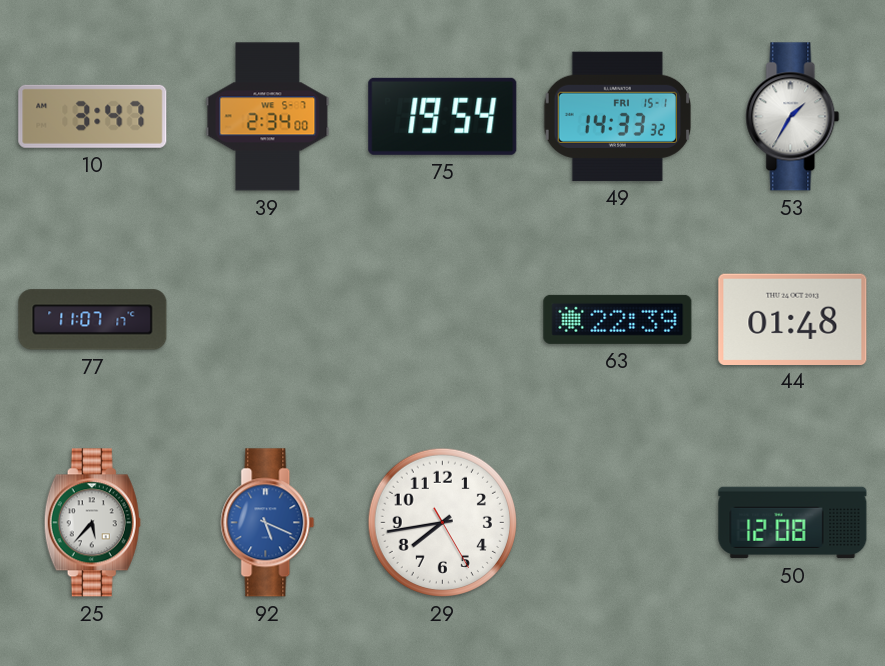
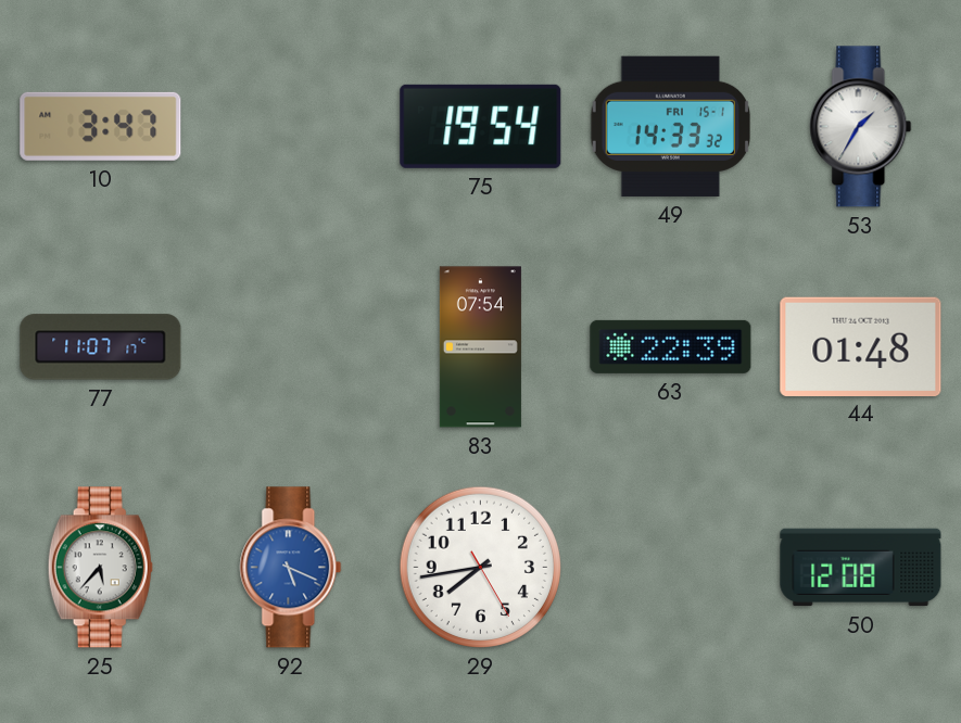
39: 2:34 -> none (268, 117)
83: none -> 07:54 (480, 347)
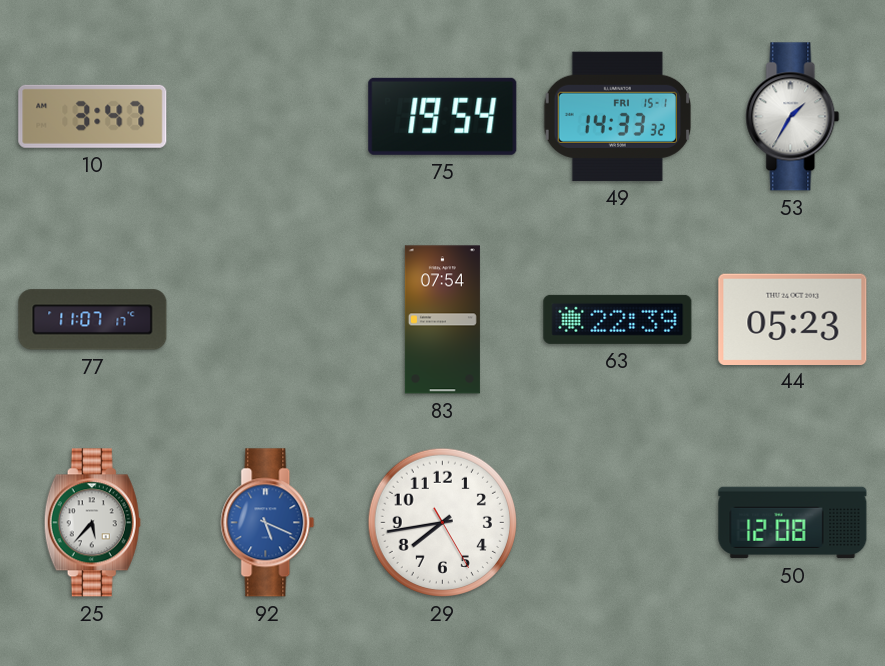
44: 01:48 -> 05:23 (793, 319)
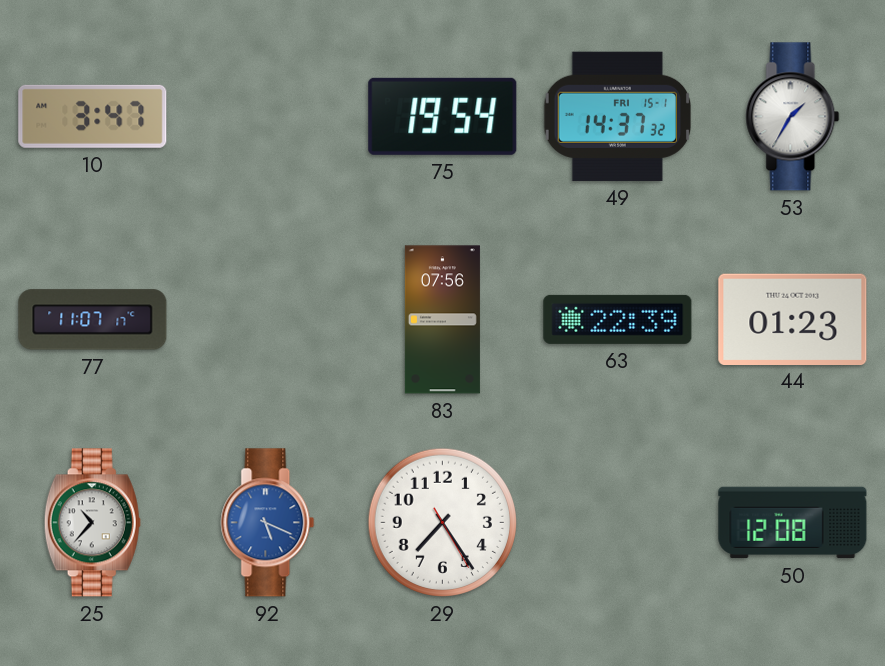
49: 14:33 -> 14:37 (617, 116)
83: 07:54 -> 07:56 (442, 320)
44: 05:23 -> 01:23 (793, 319)
25: 5:37 -> 10:37 (92, 523)
29: 7:43 -> 7:24 (442, 522)
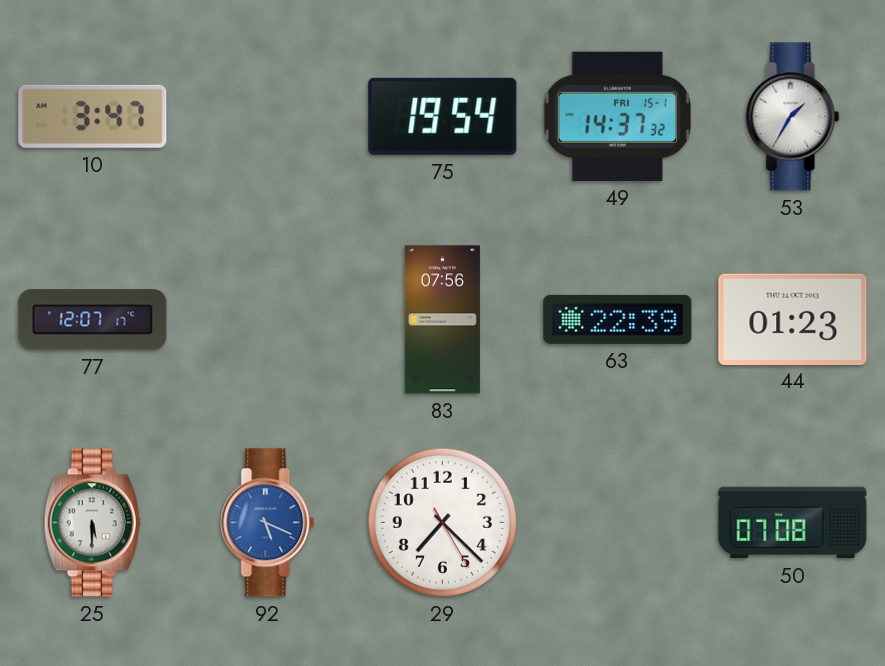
77: 11:07 -> 12:07 (93, 320)
25: 10:37 -> 5:30 (92, 523)
29: 7:24 -> 7:22 (442, 522)
50: 12:08 -> 07:08 (793, 523)
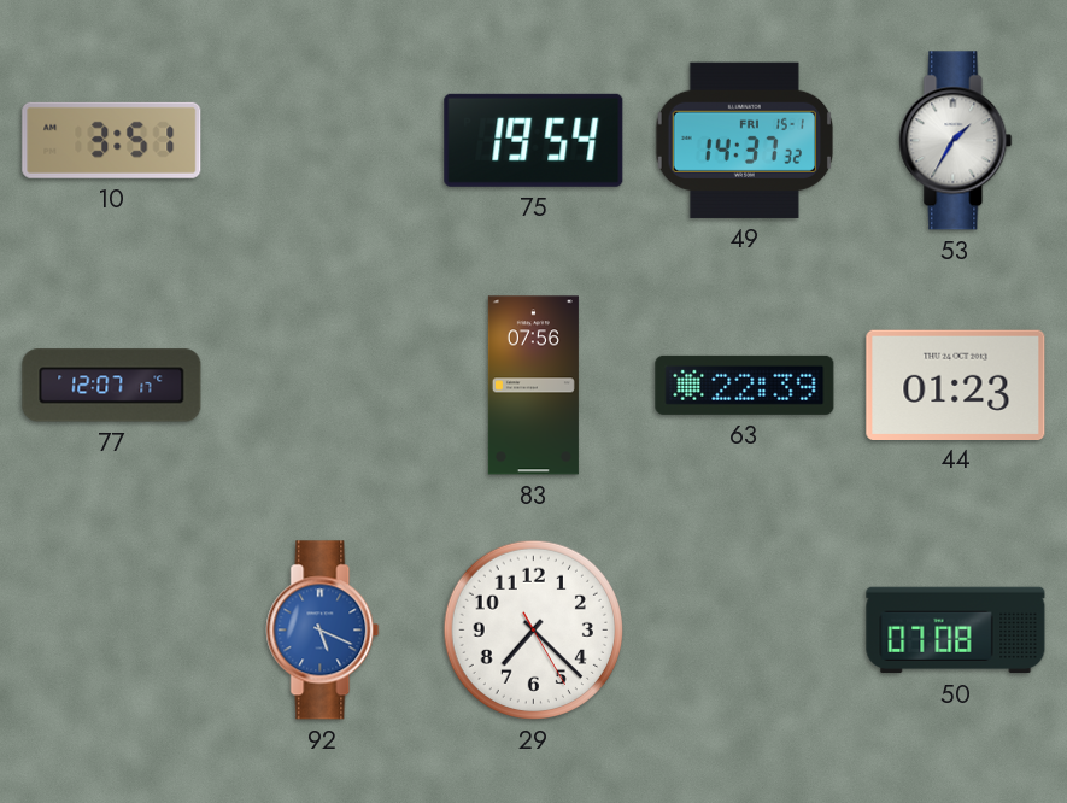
10: 3:47 -> 3:51 (112, 140)
25: 5:30 -> none (92, 523)
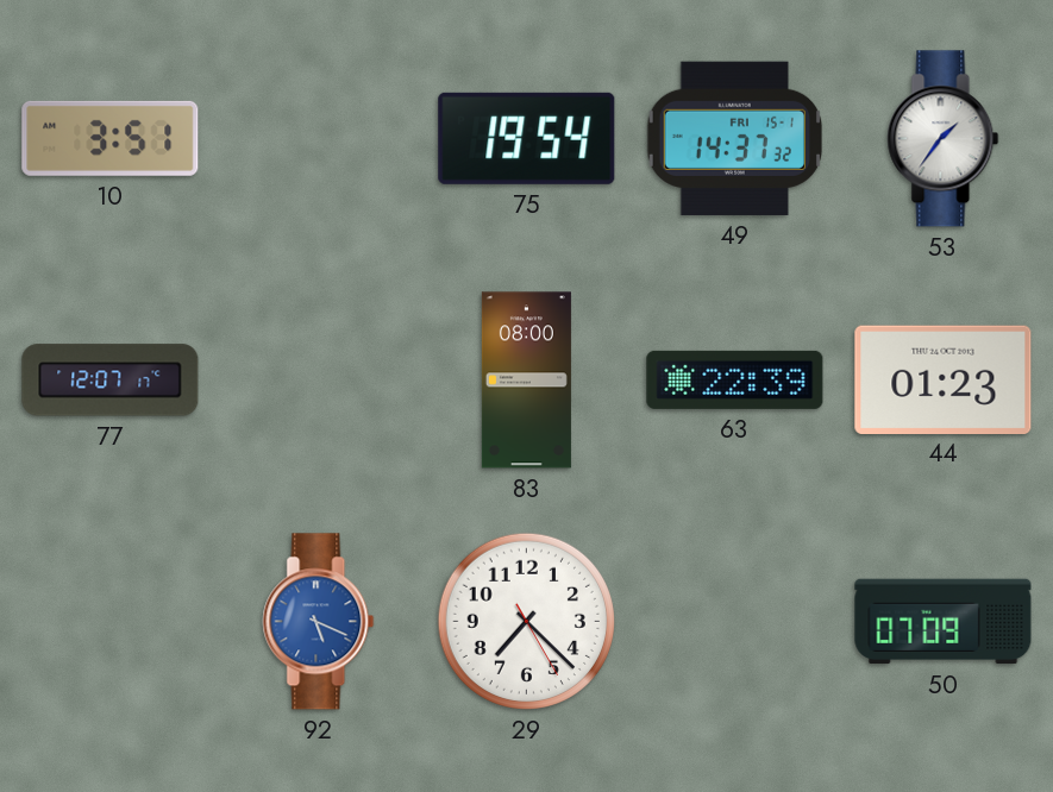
53: 1:35 -> 1:36 (944, 139)
83: 07:56 -> 08:00 (526, 381)
50: 07:08 -> 07:09 (944, 622)
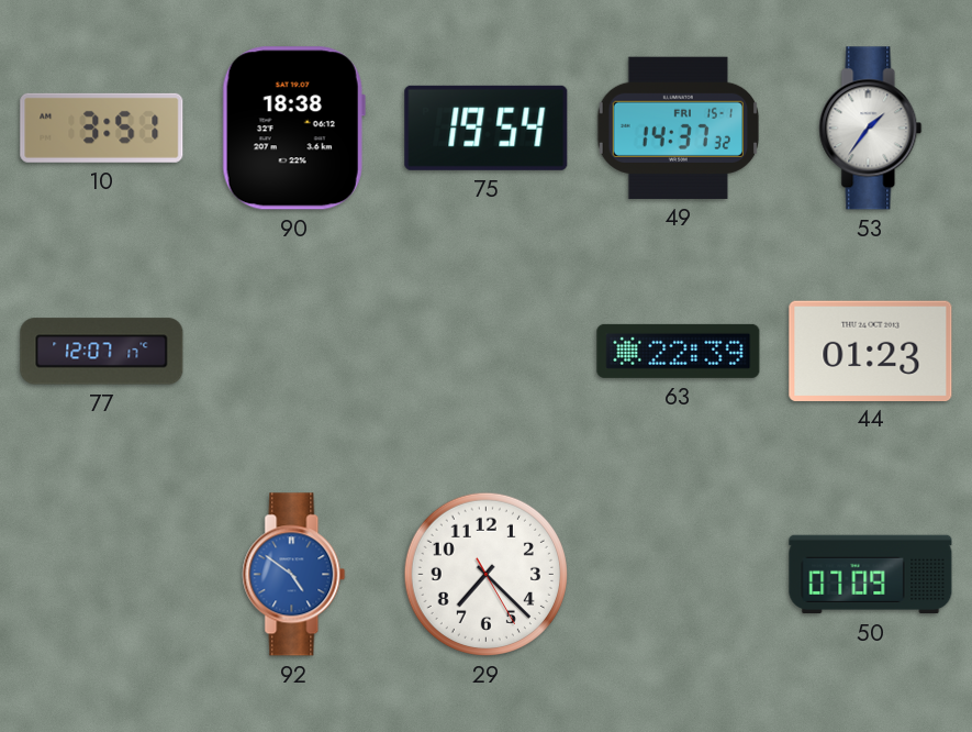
90: none -> 18:38 (293, 129)
83: 08:00 -> none (526, 381)
92: 5:19 -> 4:51 (294, 575)
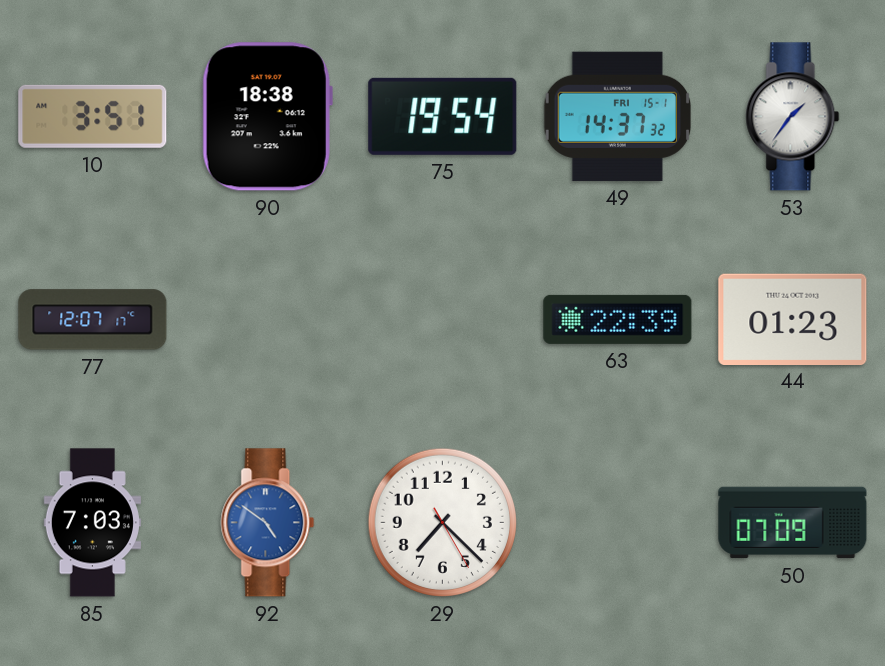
85: none -> 7:03 (92, 523)
